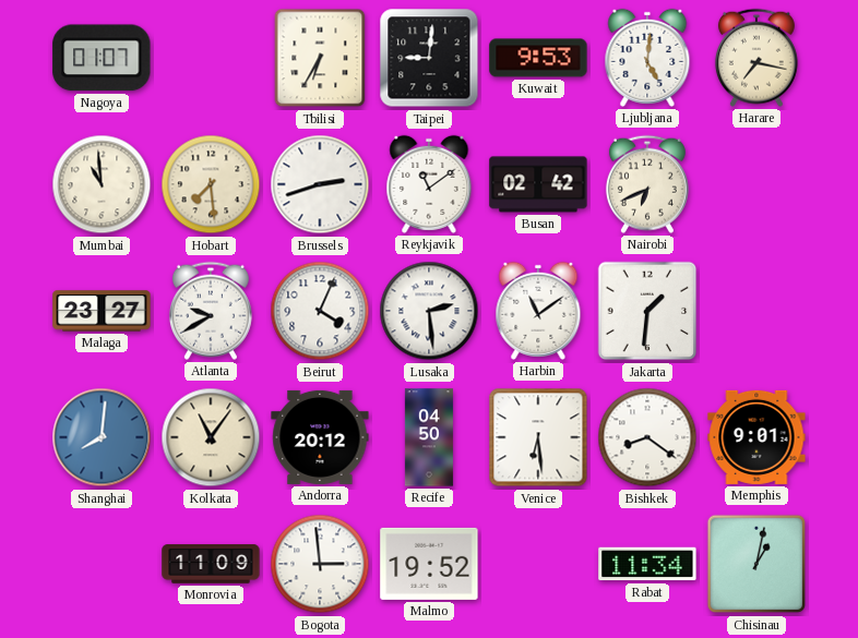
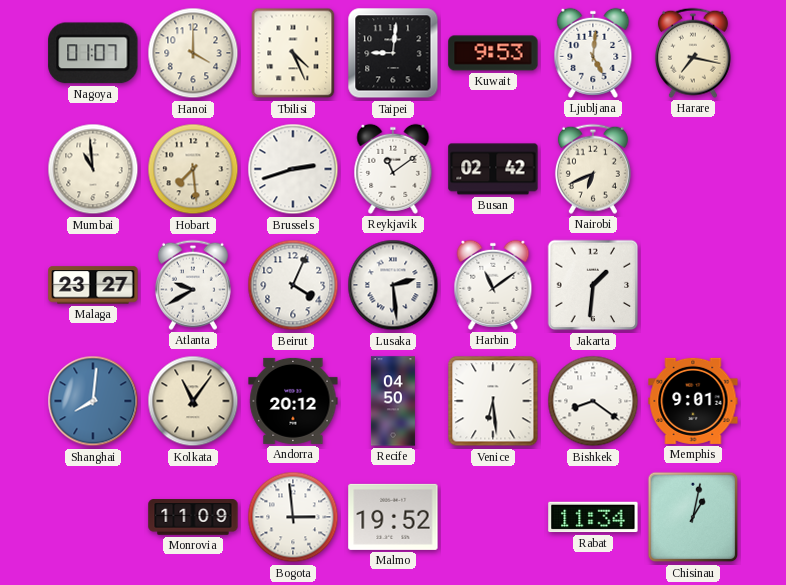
Hanoi: none -> 4:00 (193, 53)
Tbilisi: 6:35 -> 4:26 (293, 53)
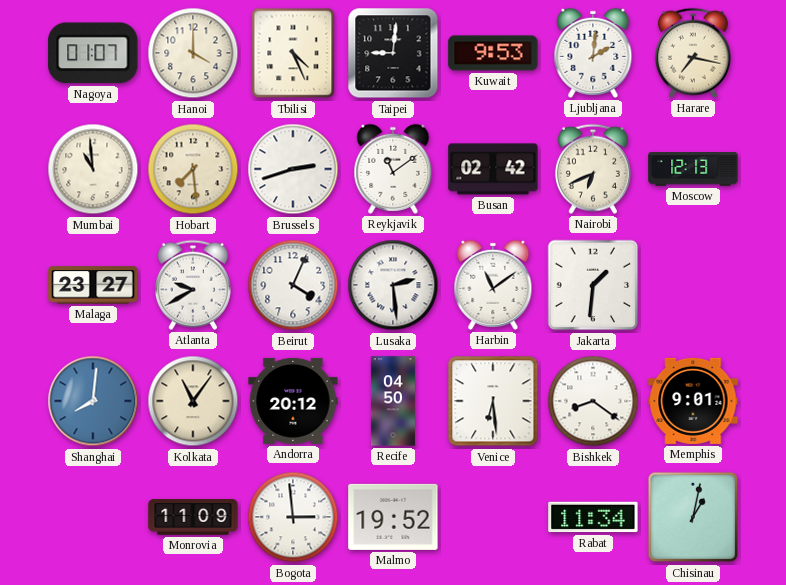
Ljubljana: 5:01 -> 2:01 (593, 53)
Moscow: none -> 12:13 (693, 169)
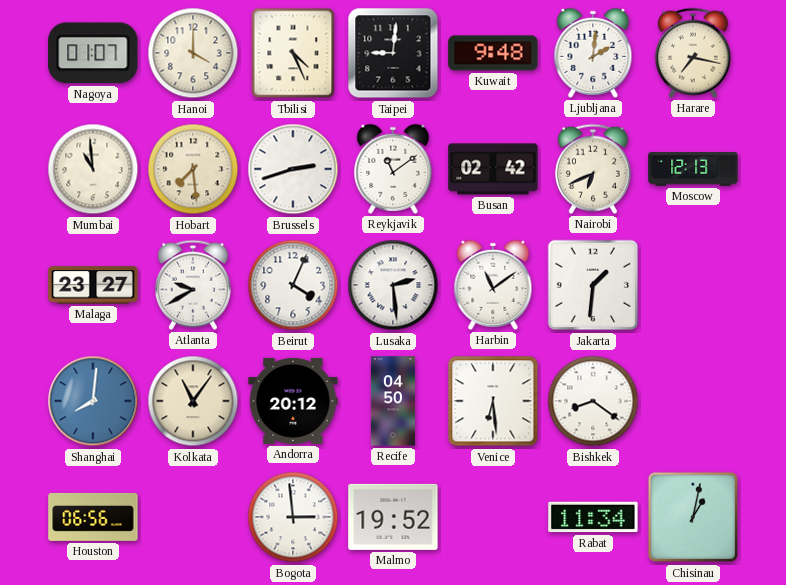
Kuwait: 9:53 -> 9:48 (493, 53)
Memphis: 9:01 -> none (693, 401)
Houston: none -> 06:56 (93, 517)
Monrovia: 11:09 -> none (193, 517)
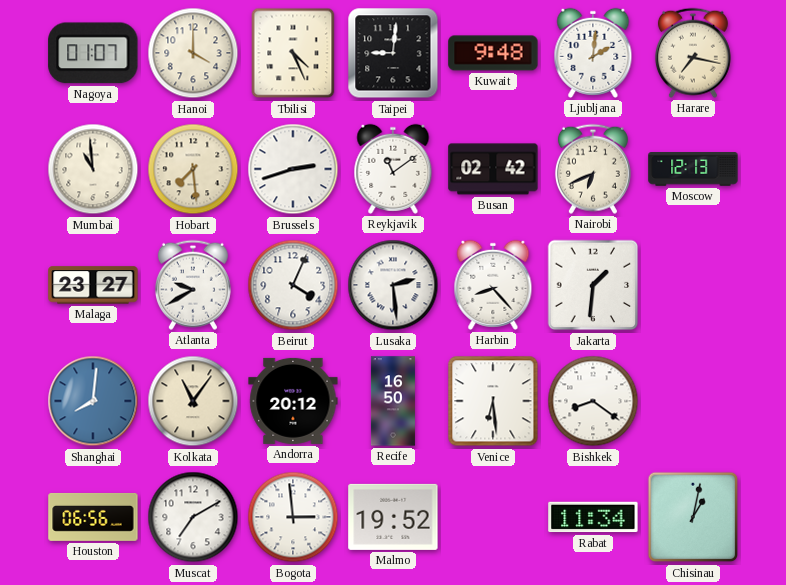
Harbin: 11:09 -> 8:23 (493, 285)
Recife: 04:50 -> 16:50 (393, 401)
Muscat: none -> 7:10 (193, 517)
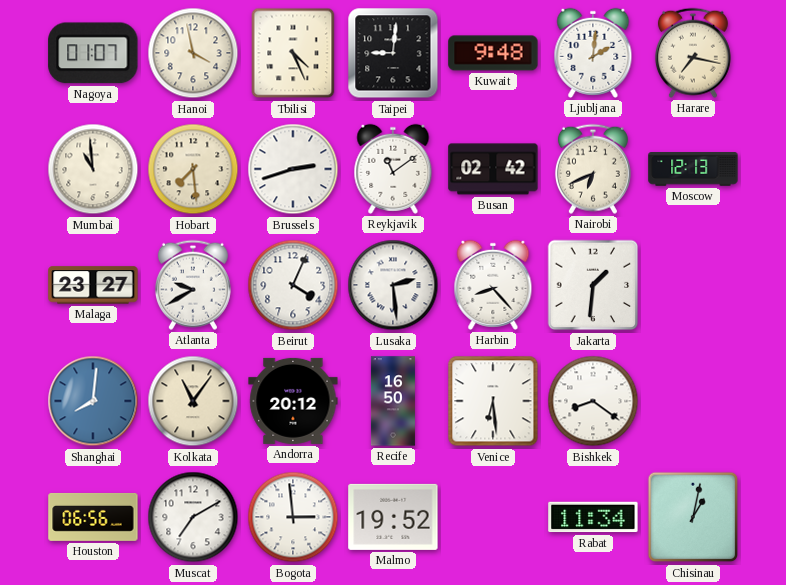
Hanoi: 4:00 -> 3:58 (193, 53)
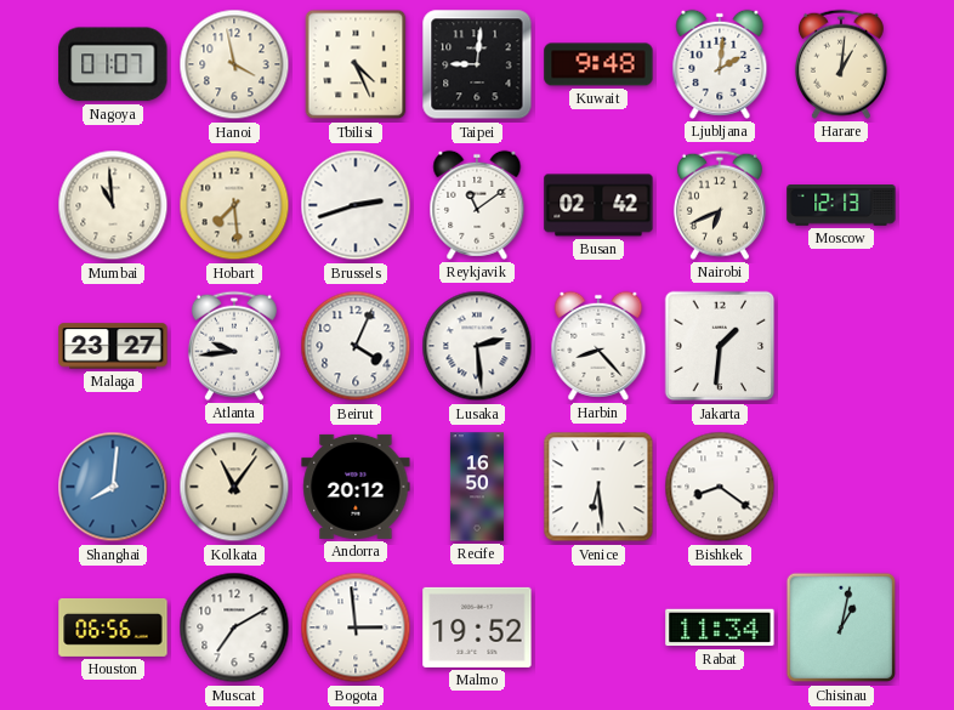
Harare: 7:17 -> 1:01 (841, 64)
Atlanta: 9:40 -> 9:44 (234, 346)
